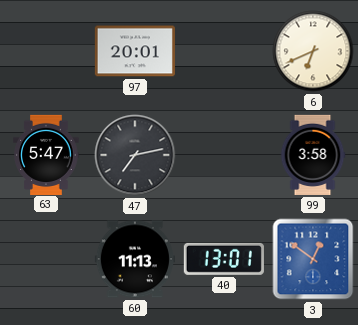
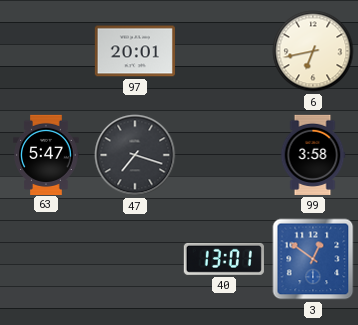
6: 6:41 -> 6:43 (313, 51)
47: 7:13 -> 7:18 (135, 155)
60: 11:13 -> none (135, 259)
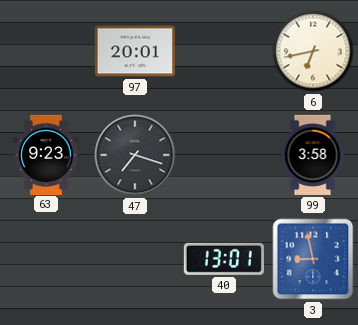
63: 5:47 -> 9:23 (46, 154)
3: 12:51 -> 8:58 (313, 259)
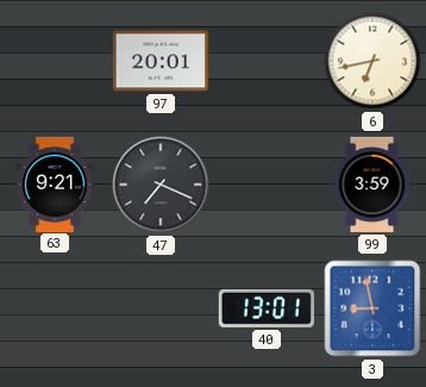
63: 9:23 -> 9:21 (55, 183)
47: 7:18 -> 7:19 (161, 185)
99: 3:58 -> 3:59 (372, 185)
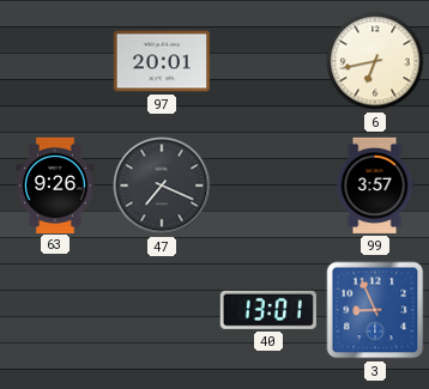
63: 9:21 -> 9:26 (55, 184)
99: 3:59 -> 3:57 (375, 186)
3: 8:58 -> 8:56 (375, 310)
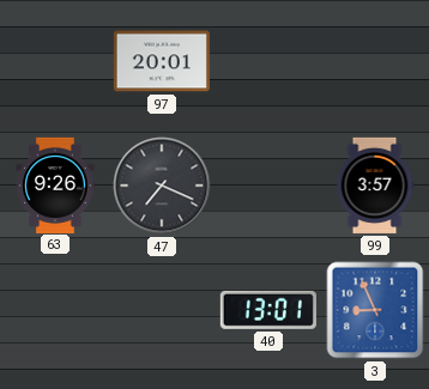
6: 6:43 -> none (375, 61)
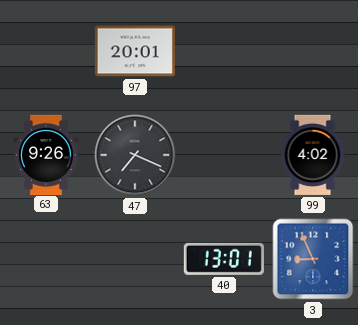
99: 3:57 -> 4:02 (313, 155)
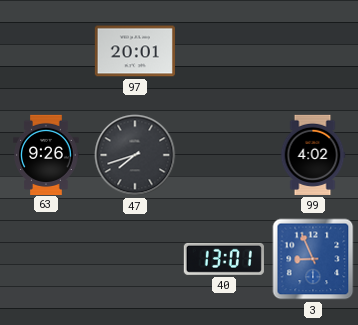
47: 7:19 -> 7:42 (135, 155)
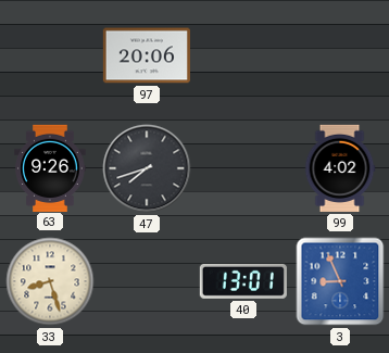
97: 20:01 -> 20:06 (147, 55)
33: none -> 8:27 (50, 281)
